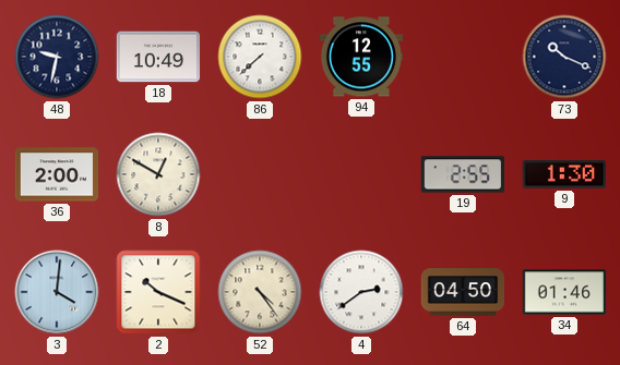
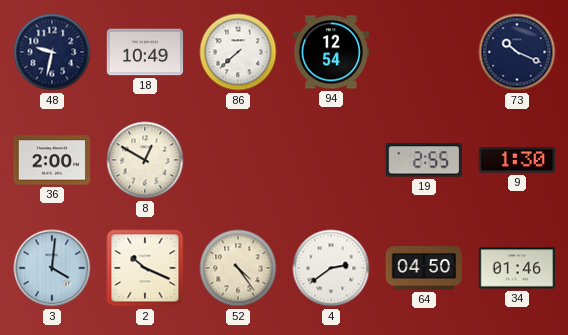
94: 12:55 -> 12:54 (331, 52)
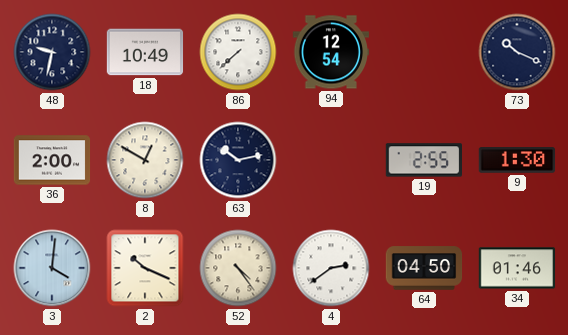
63: none -> 10:13 (238, 160)
